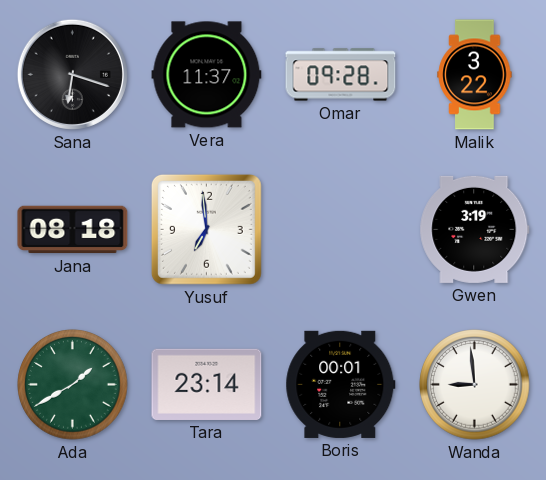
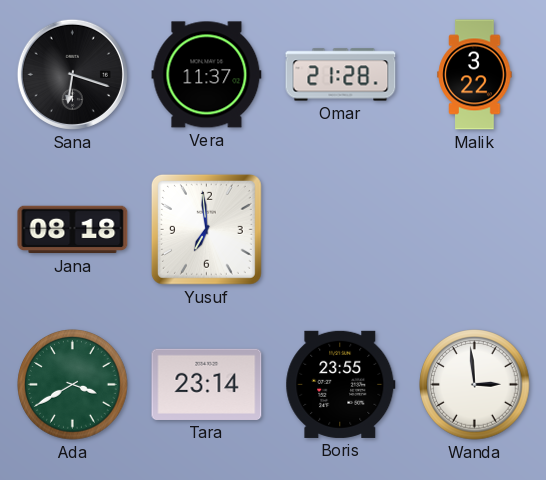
Omar: 09:28 -> 21:28 (341, 75)
Gwen: 3:19 -> none (475, 229)
Ada: 1:40 -> 3:40 (73, 385)
Boris: 00:01 -> 23:55 (341, 384)
Wanda: 8:59 -> 2:59 (475, 385)
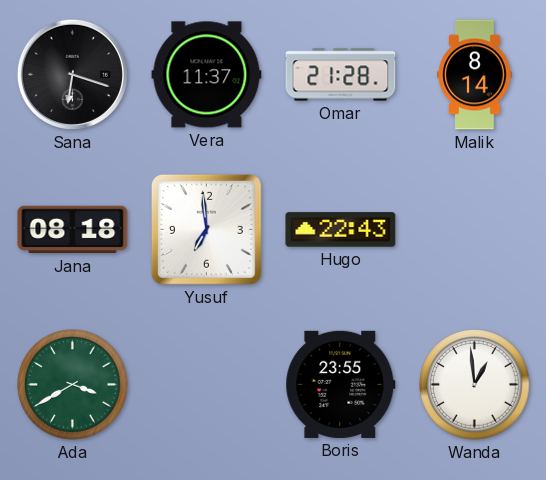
Malik: 3:22 -> 8:14 (475, 75)
Hugo: none -> 22:43 (341, 230)
Tara: 23:14 -> none (207, 384)
Wanda: 2:59 -> 12:59 (475, 385)
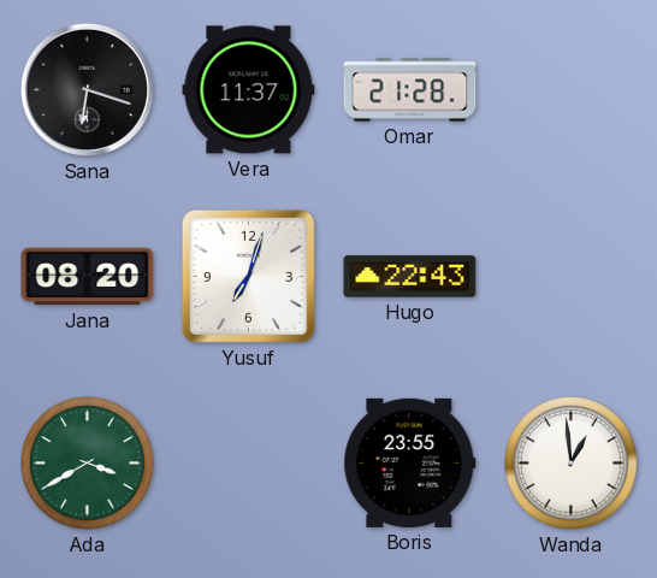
Malik: 8:14 -> none (475, 75)
Jana: 08:18 -> 08:20 (88, 277)
Yusuf: 6:59 -> 7:03 (248, 276)
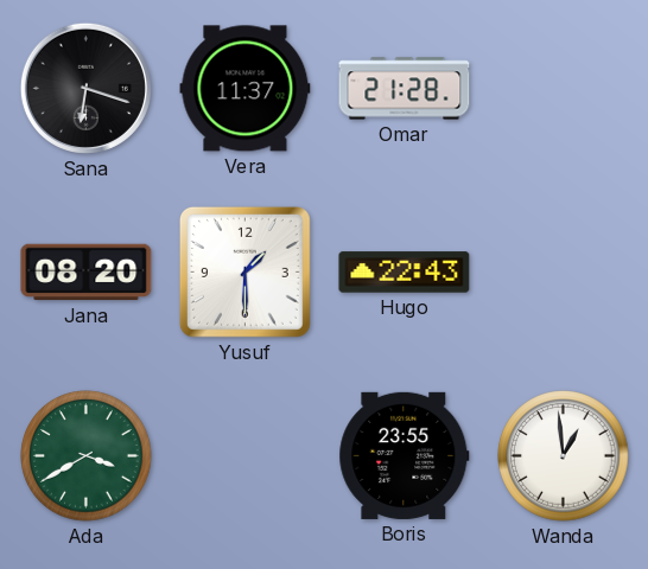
Yusuf: 7:03 -> 1:30 (244, 271)
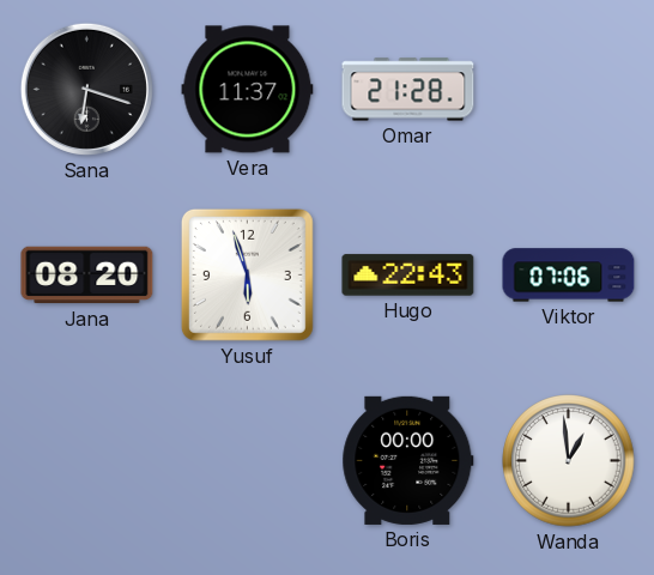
Yusuf: 1:30 -> 5:57 (247, 274)
Viktor: none -> 07:06 (569, 276)
Ada: 3:40 -> none (87, 456)
Boris: 23:55 -> 00:00 (408, 460)
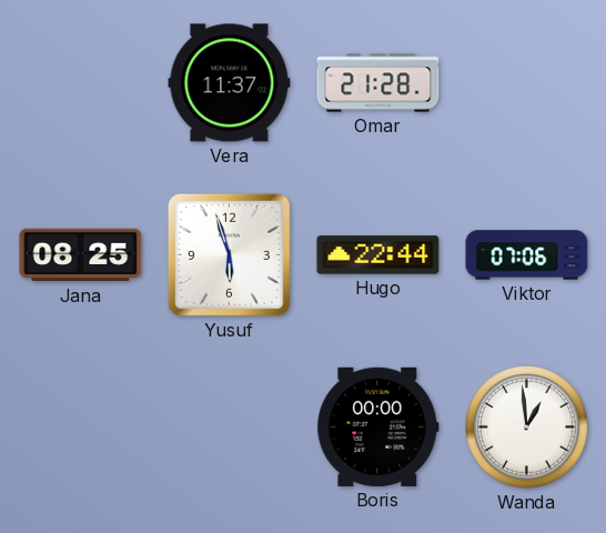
Sana: 6:18 -> none (86, 89)
Jana: 08:20 -> 08:25 (81, 255)
Hugo: 22:43 -> 22:44 (378, 255)
